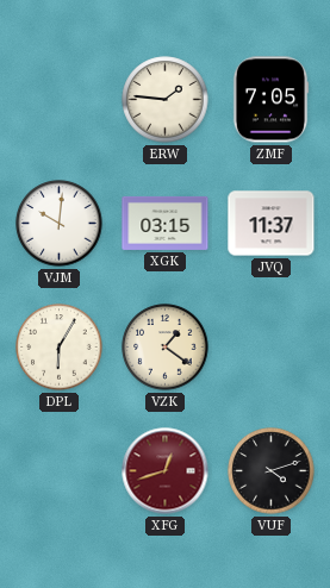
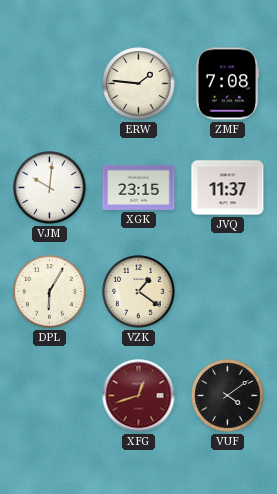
ZMF: 7:05 -> 7:08 (227, 84)
XGK: 03:15 -> 23:15 (139, 187)
VUF: 4:12 -> 4:09 (228, 396)
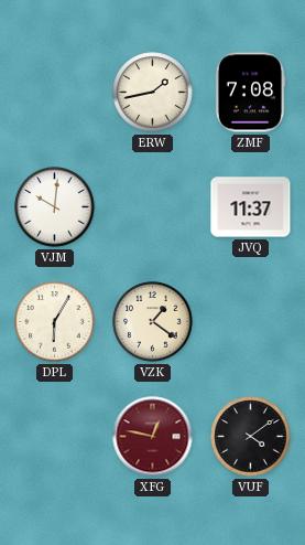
ERW: 1:46 -> 1:43 (153, 93)
XGK: 23:15 -> none (139, 187)
XFG: 12:42 -> 12:47 (153, 437)
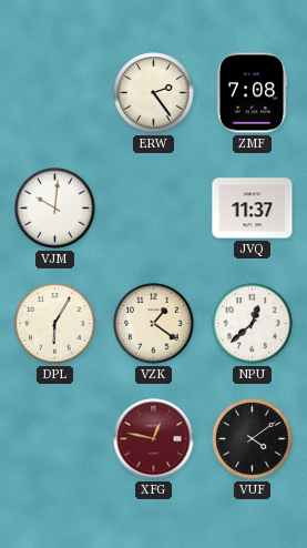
ERW: 1:43 -> 2:24 (154, 93)
NPU: none -> 12:38 (253, 324)
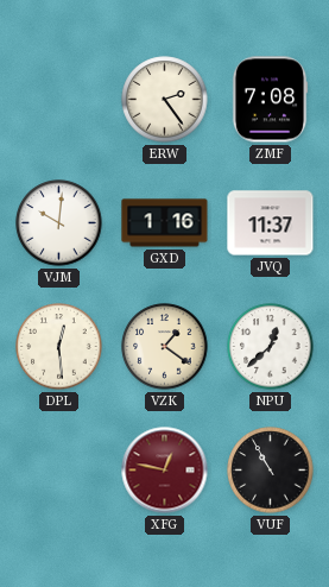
GXD: none -> 1:16 (165, 223)
DPL: 6:05 -> 12:29 (59, 347)
VUF: 4:09 -> 10:55 (271, 471)
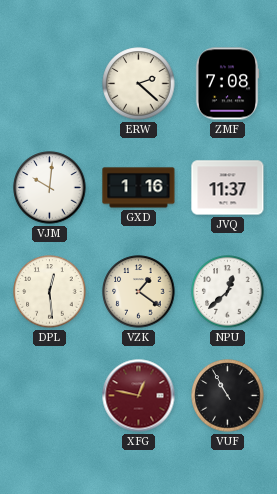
ERW: 2:24 -> 2:22 (139, 84)
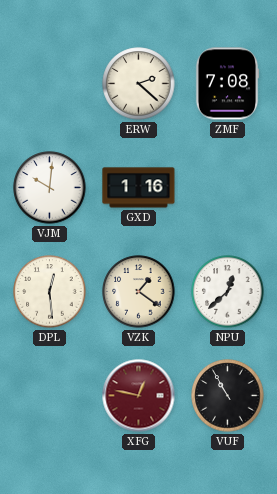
JVQ: 11:37 -> none (228, 188)
